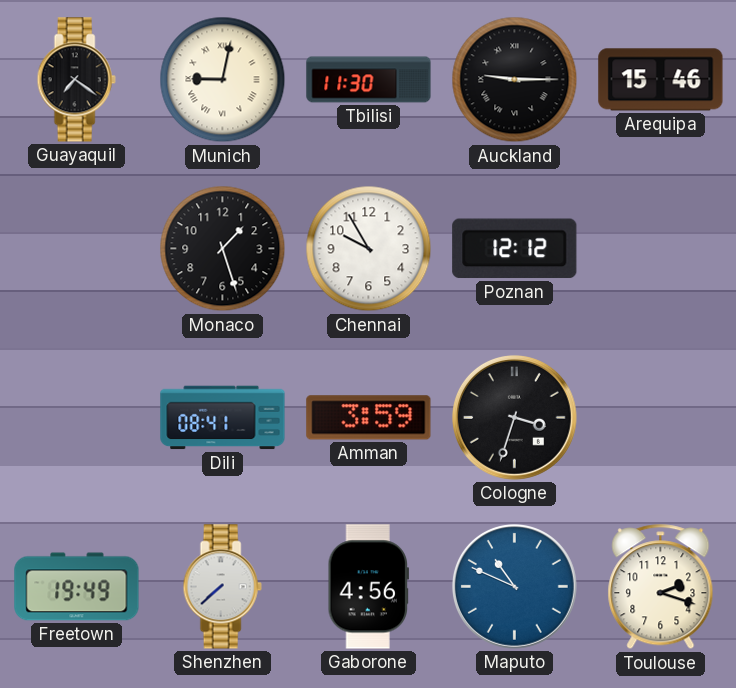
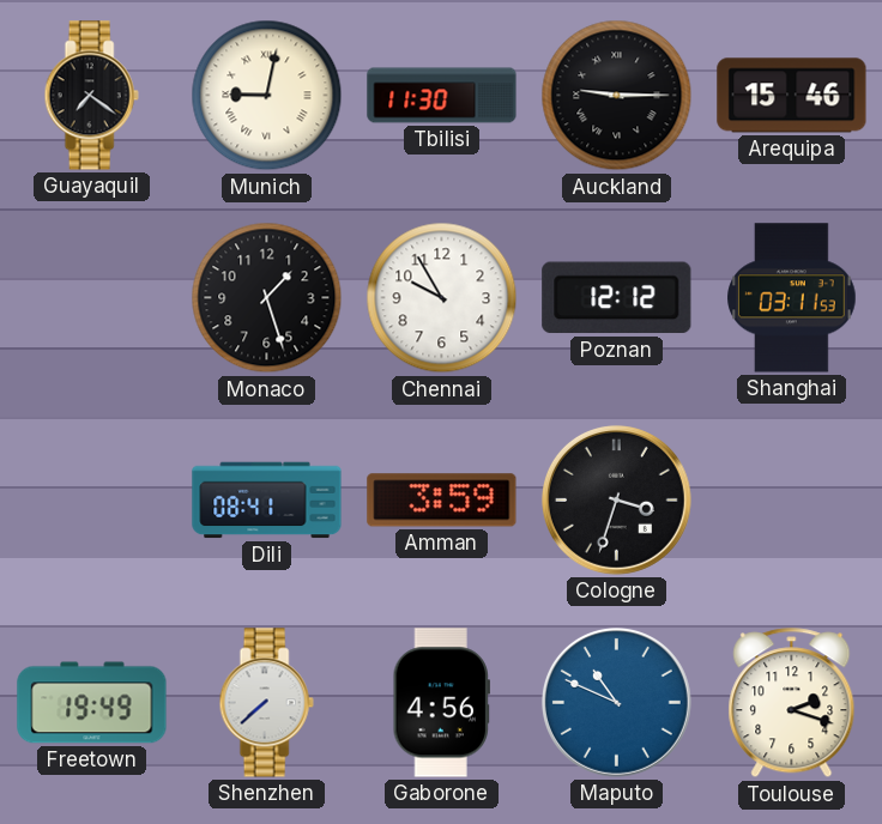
Shanghai: none -> 03:11 (792, 298)
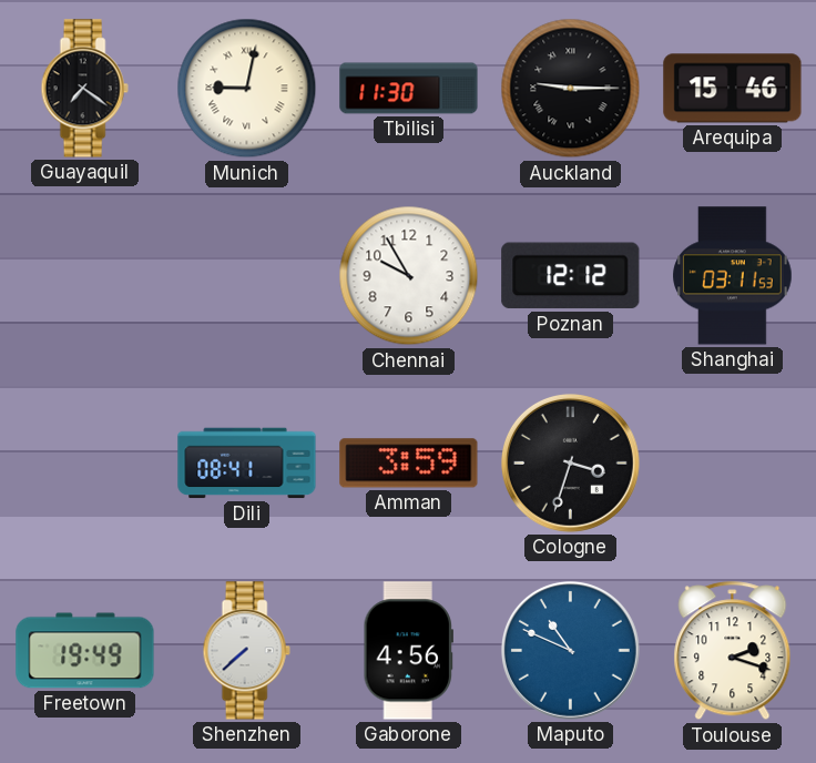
Monaco: 1:27 -> none (267, 298)
